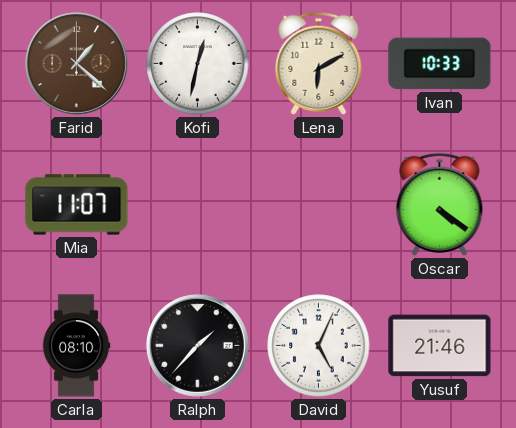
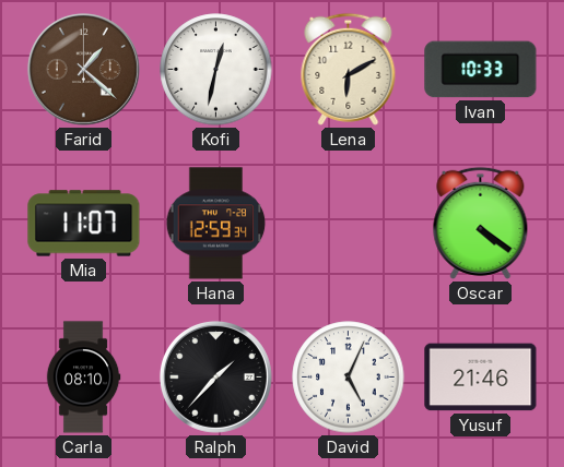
Hana: none -> 12:59 (216, 224)
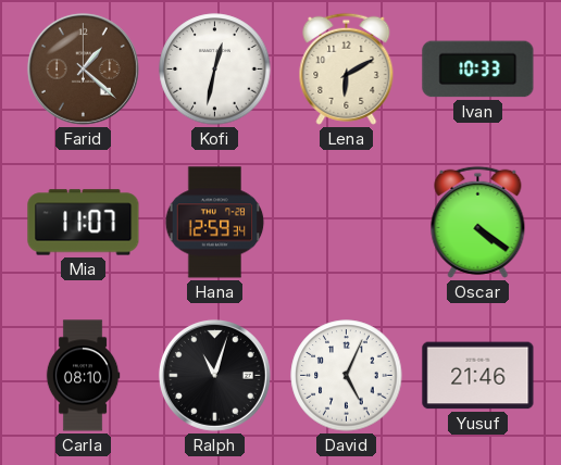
Ralph: 1:37 -> 11:03 (214, 375)
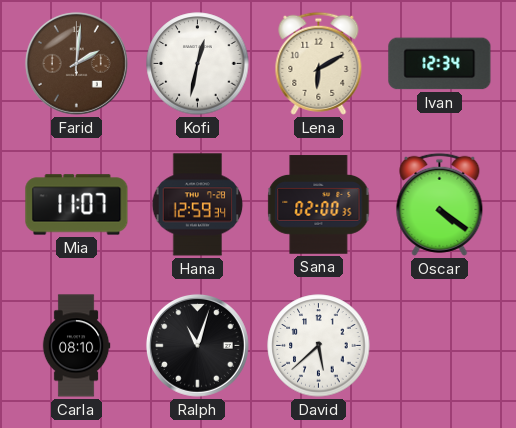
Farid: 1:22 -> 2:01 (76, 63)
Ivan: 10:33 -> 12:34 (440, 64)
Sana: none -> 02:00 (319, 205)
David: 5:04 -> 5:38 (319, 346)
Yusuf: 21:46 -> none (478, 376)
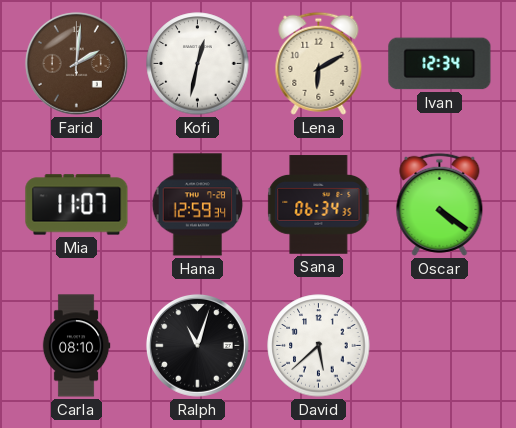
Sana: 02:00 -> 06:34 (319, 205)
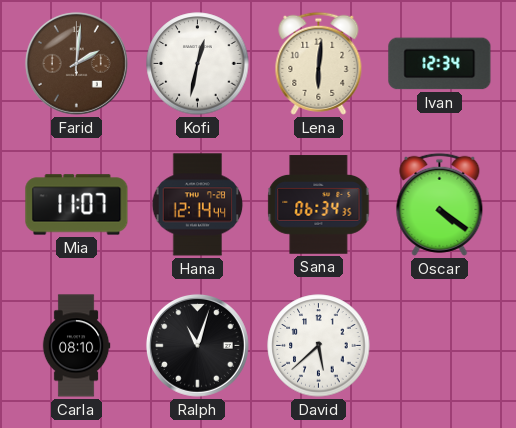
Lena: 6:10 -> 6:01 (319, 63)
Hana: 12:59 -> 12:14 (198, 205)
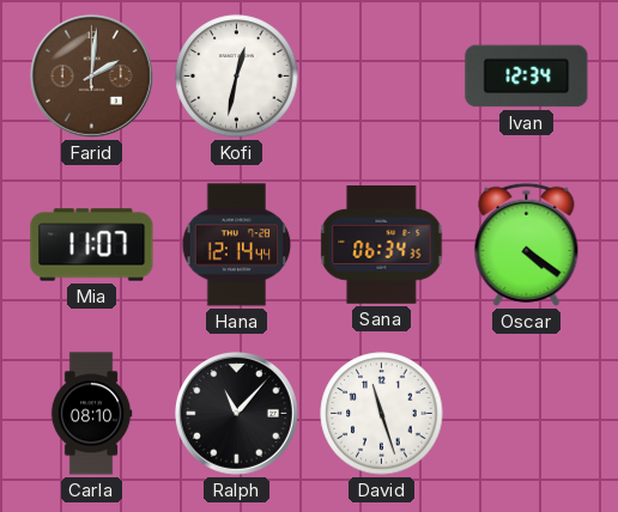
Lena: 6:01 -> none (319, 63)
Ralph: 11:03 -> 11:07 (236, 413)
David: 5:38 -> 11:27 (382, 414)
